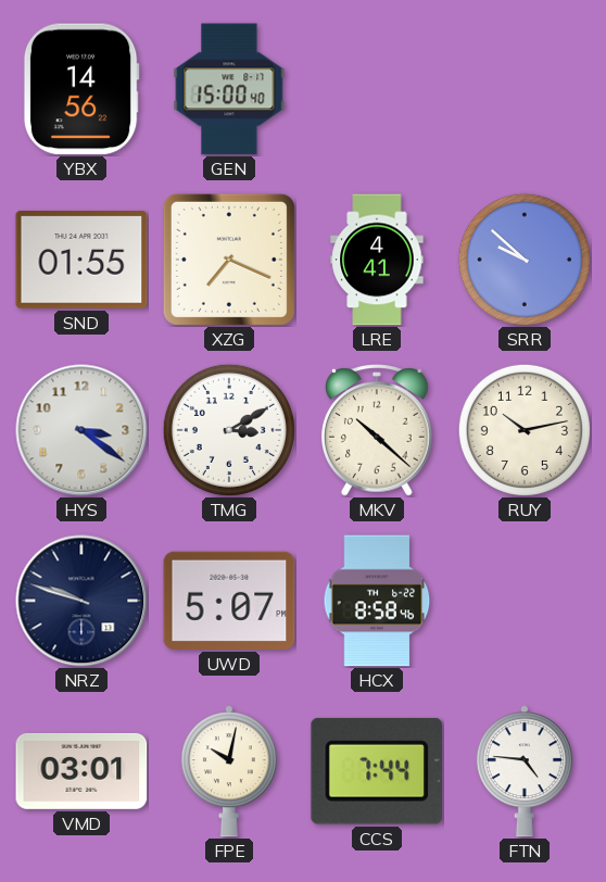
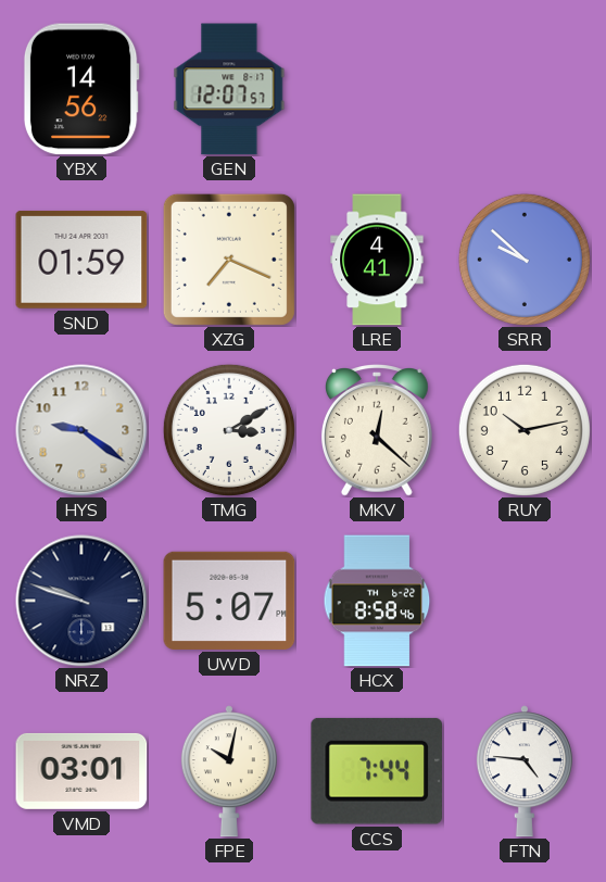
GEN: 15:00 -> 12:07 (229, 89)
SND: 01:55 -> 01:59 (81, 260)
HYS: 3:21 -> 9:21 (81, 430)
MKV: 10:22 -> 12:22 (377, 431)
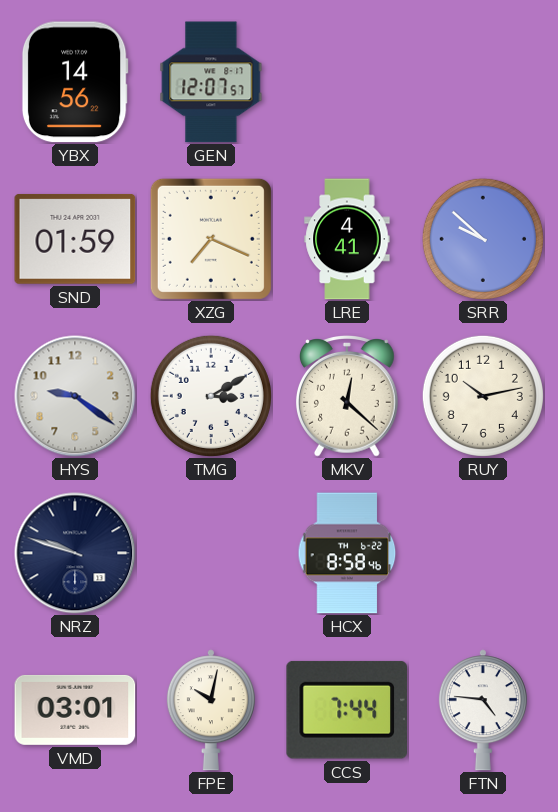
UWD: 5:07 -> none (229, 601)
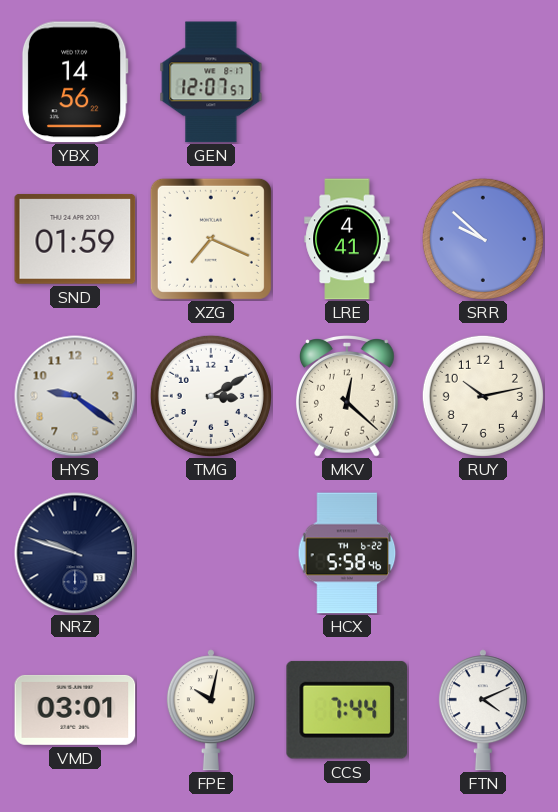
HCX: 8:58 -> 5:58 (347, 553)
FTN: 4:46 -> 4:11 (483, 710)
